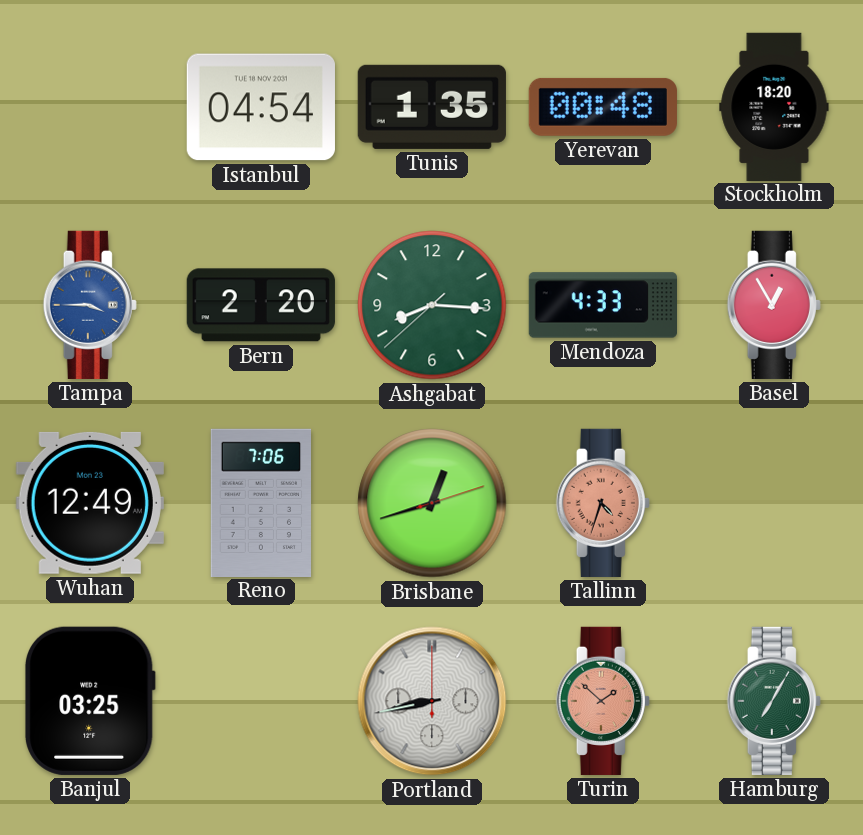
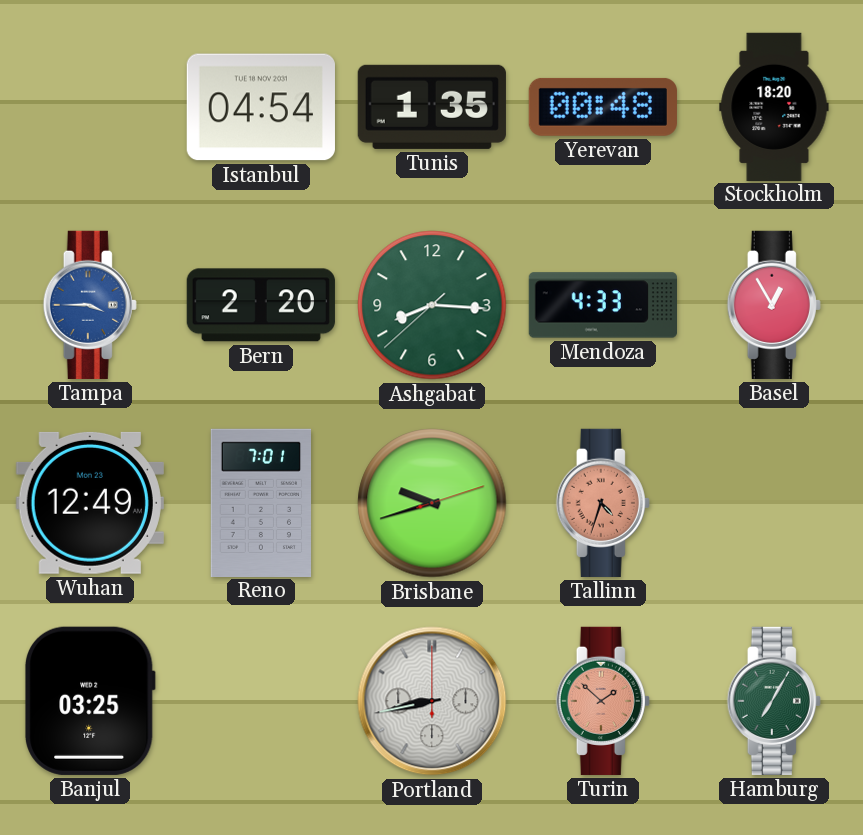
Reno: 7:06 -> 7:01 (261, 502)
Brisbane: 12:42 -> 9:42 (432, 503)
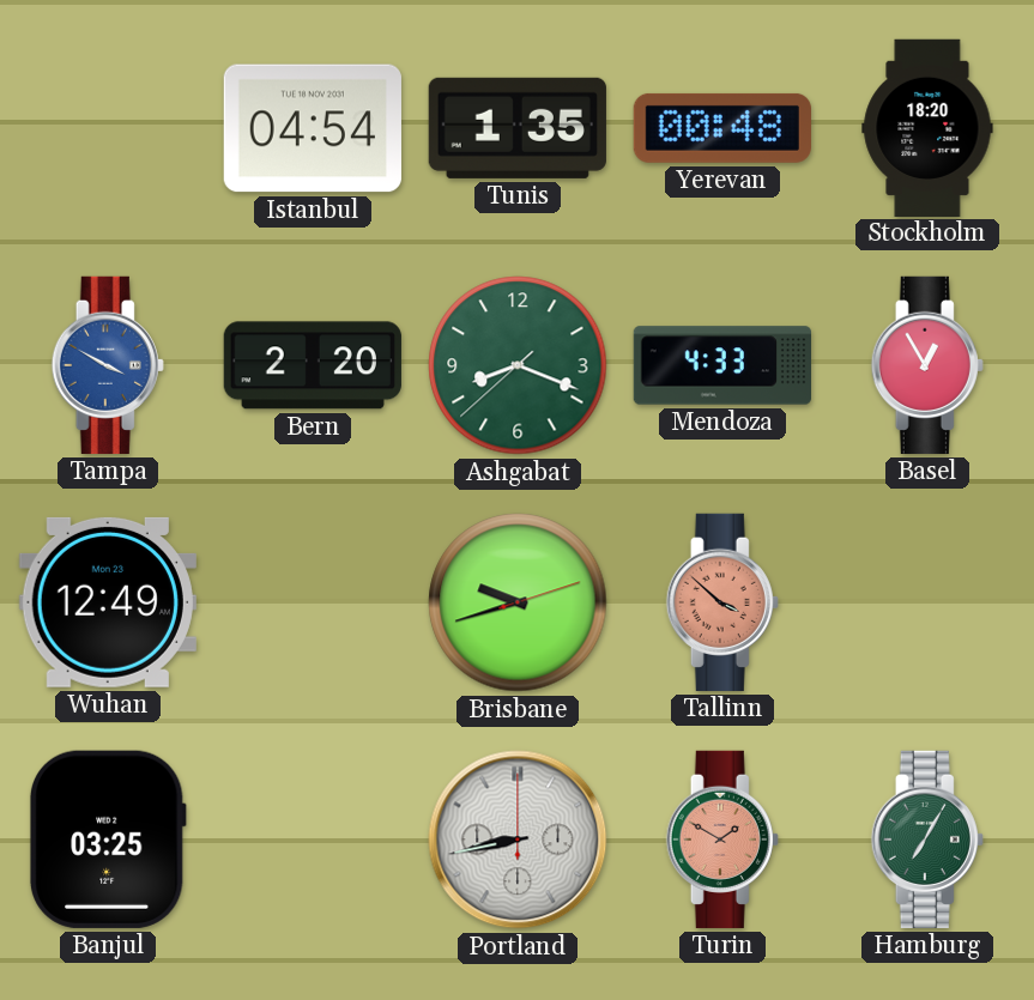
Tampa: 3:45 -> 3:50 (108, 365)
Ashgabat: 8:15 -> 8:18 (518, 365)
Reno: 7:01 -> none (261, 502)
Tallinn: 4:33 -> 3:52 (722, 602)
Turin: 1:52 -> 1:50 (722, 840)
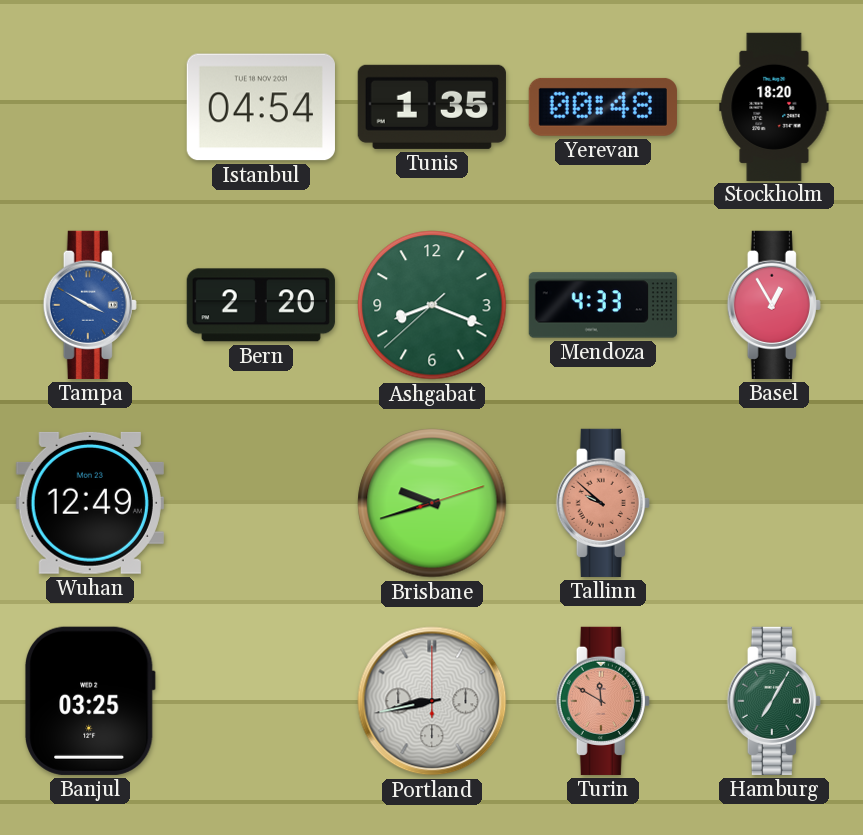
Tallinn: 3:52 -> 9:52 (603, 503)
Turin: 1:50 -> 11:50 (603, 701)
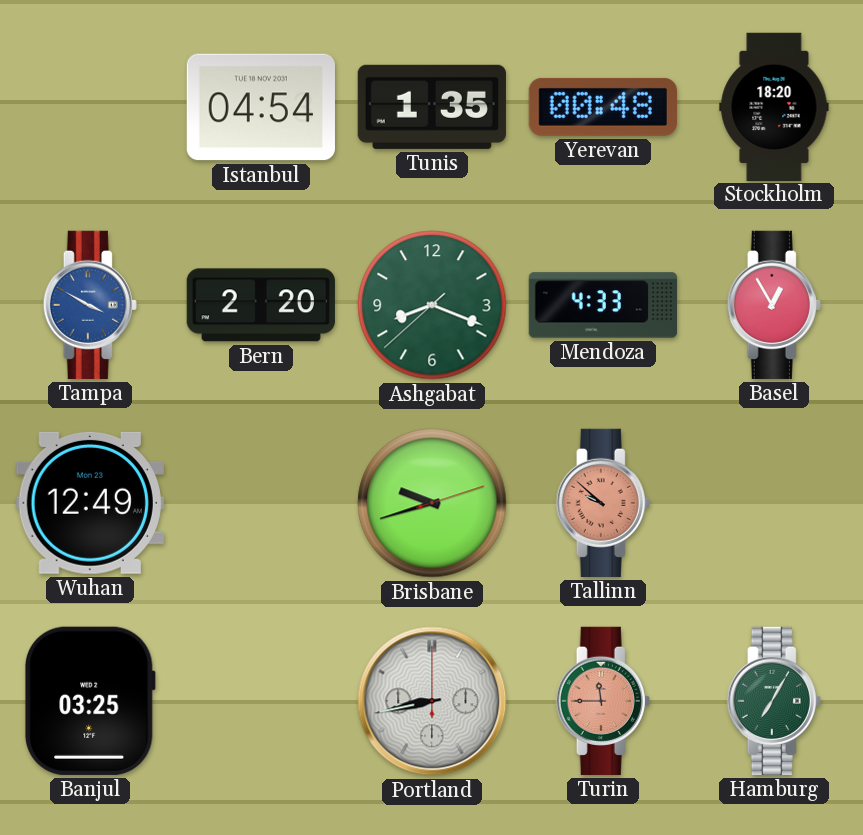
Turin: 11:50 -> 11:45 (603, 701)
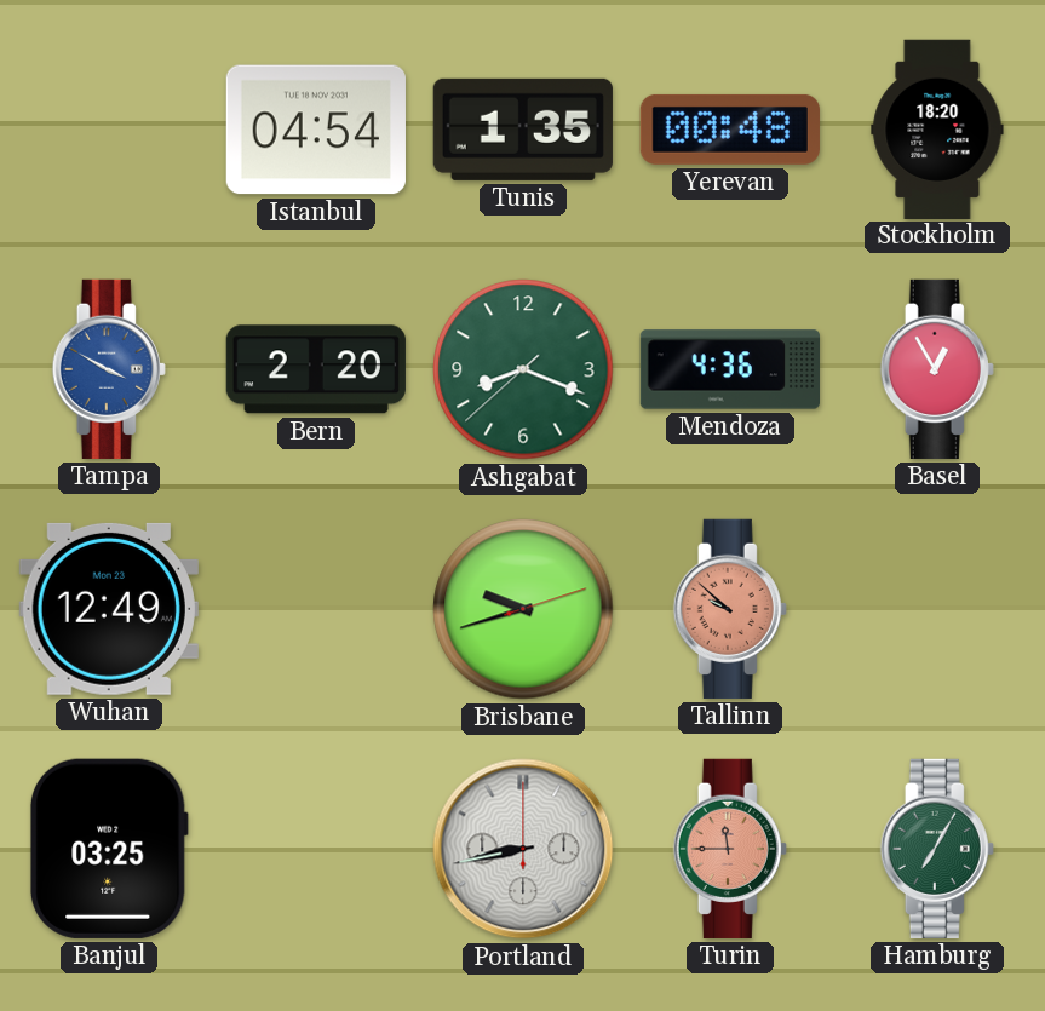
Mendoza: 4:33 -> 4:36 (729, 369)
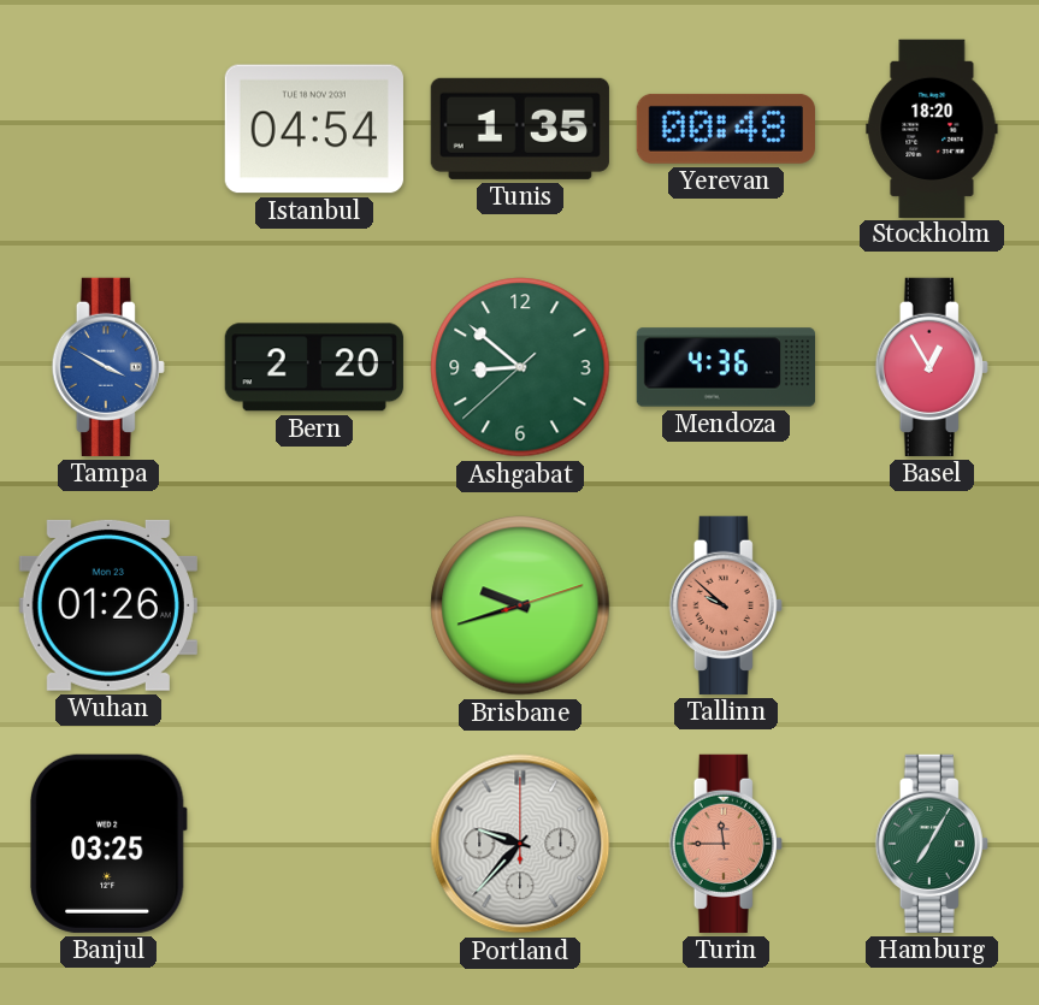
Ashgabat: 8:18 -> 8:51 (520, 367)
Wuhan: 12:49 -> 01:26 (108, 605)
Portland: 8:43 -> 9:37 (520, 844)
